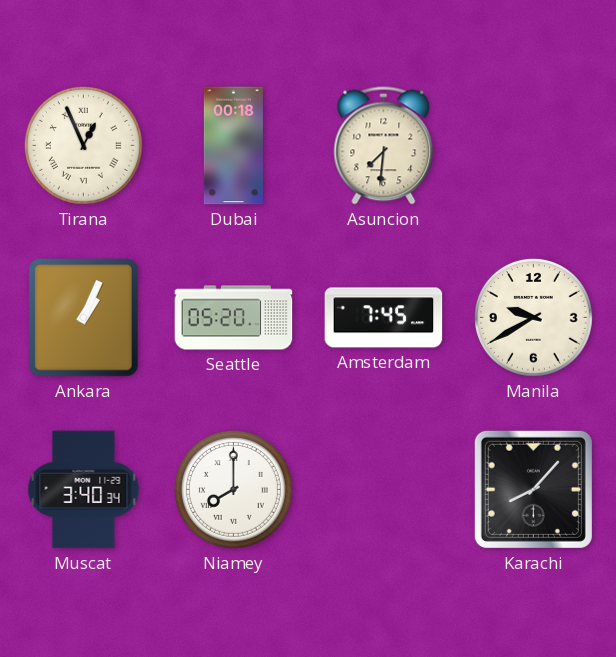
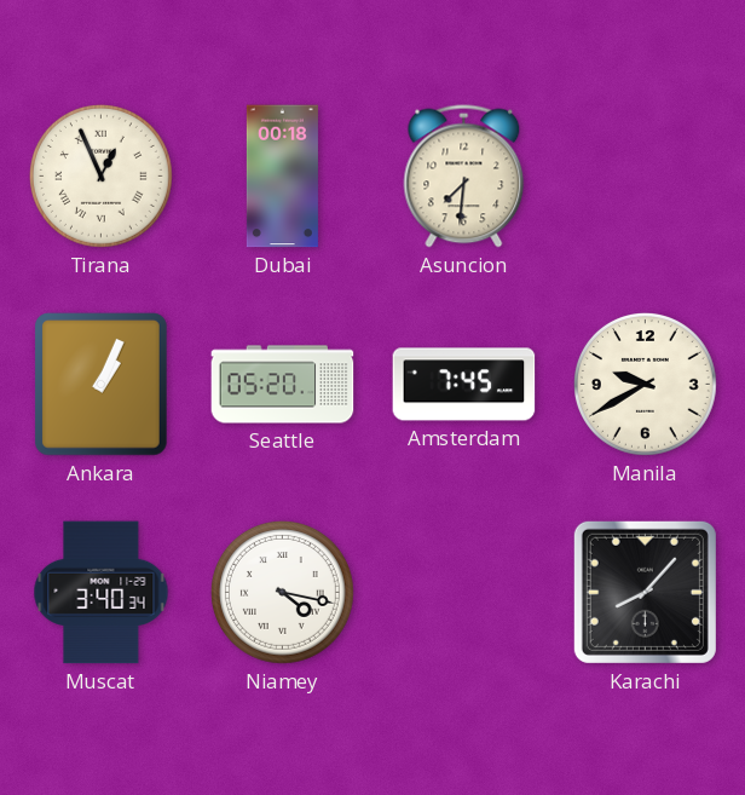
Niamey: 8:00 -> 4:17 (282, 592)
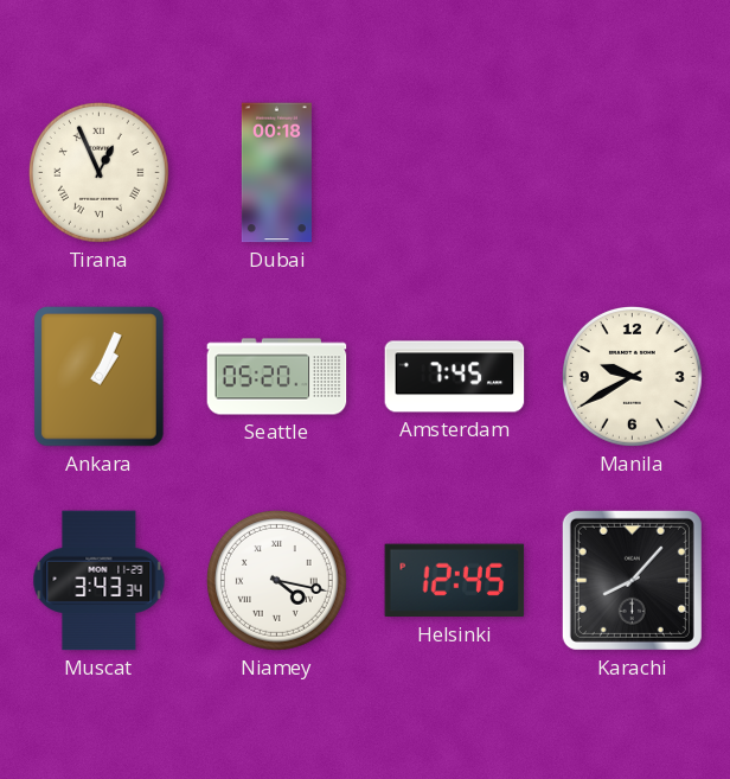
Asuncion: 7:31 -> none (464, 177)
Muscat: 3:40 -> 3:43 (100, 581)
Helsinki: none -> 12:45 (455, 581)
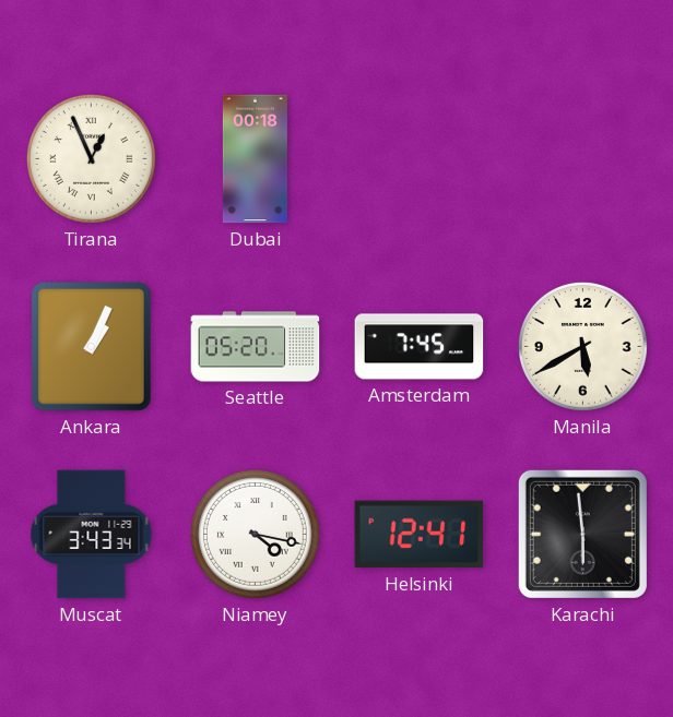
Manila: 9:40 -> 5:40 (582, 346)
Helsinki: 12:45 -> 12:41 (420, 535)
Karachi: 8:07 -> 5:59 (582, 534)
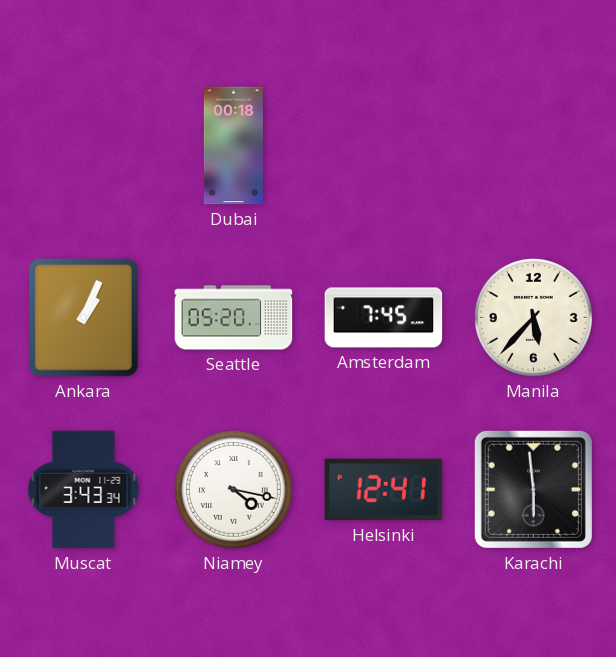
Tirana: 12:56 -> none (91, 158)
Manila: 5:40 -> 5:37 (533, 317)
